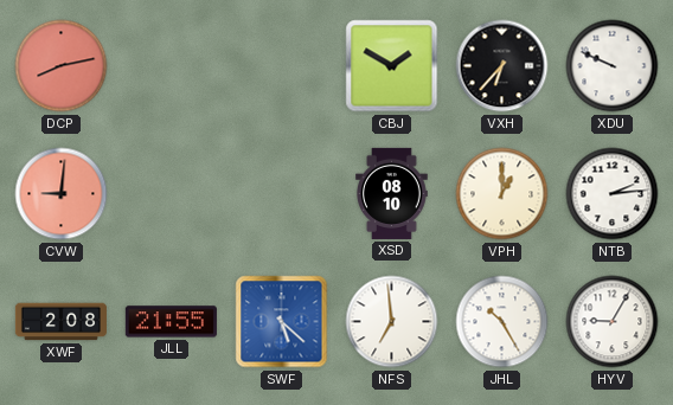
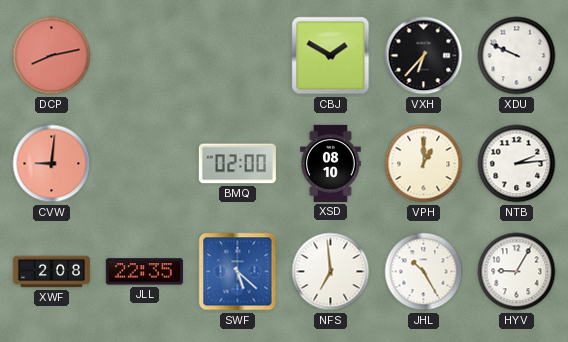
BMQ: none -> 02:00 (237, 164)
JLL: 21:55 -> 22:35 (144, 272)
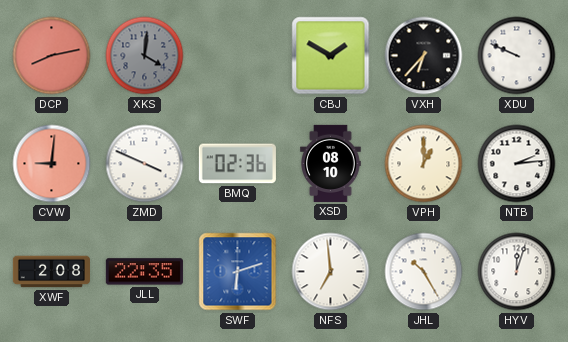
XKS: none -> 4:01 (145, 56)
ZMD: none -> 3:49 (145, 164)
BMQ: 02:00 -> 02:36 (237, 164)
SWF: 5:22 -> 6:12 (238, 272)
HYV: 9:05 -> 12:03 (517, 272)
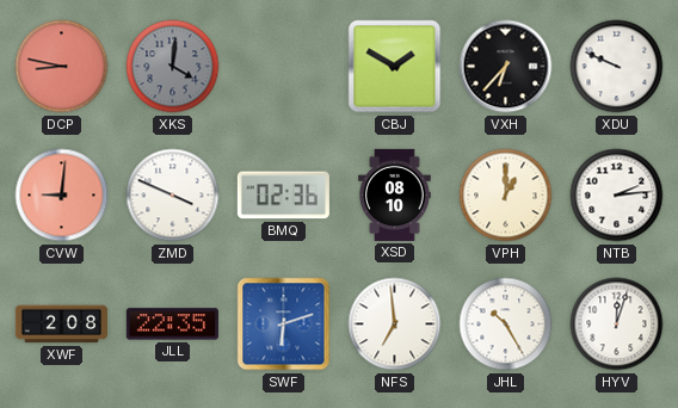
DCP: 8:13 -> 8:47 (62, 67)
